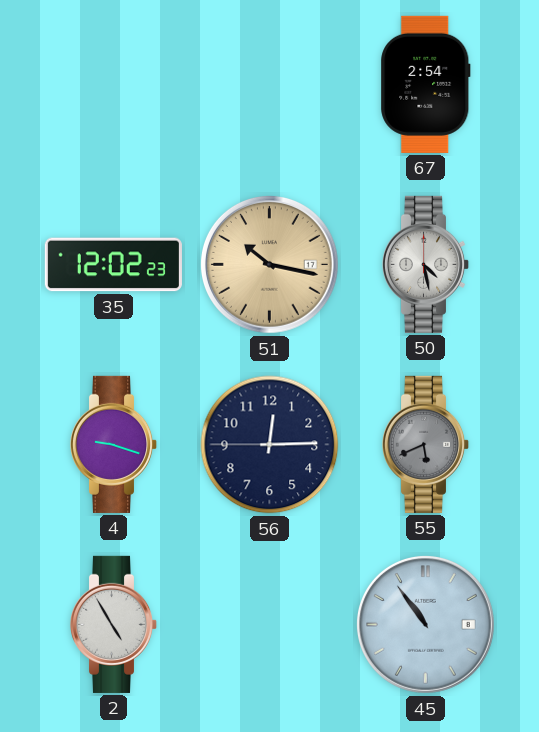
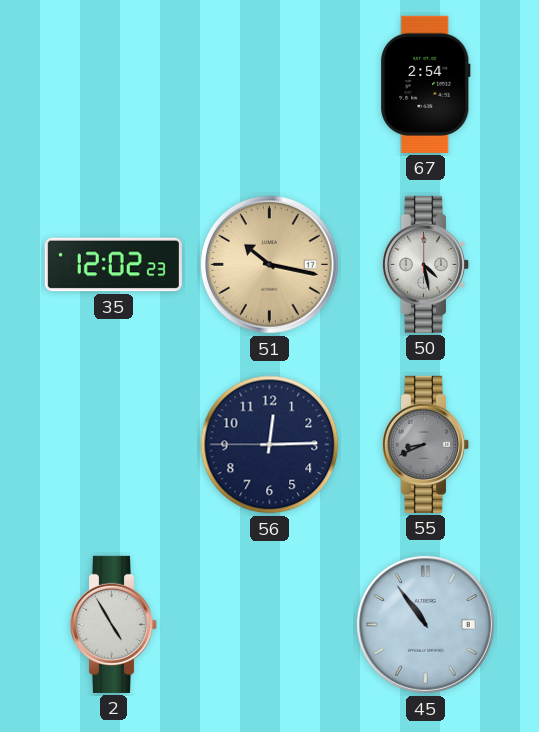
4: 9:18 -> none (114, 444)
55: 5:41 -> 8:41 (426, 444)
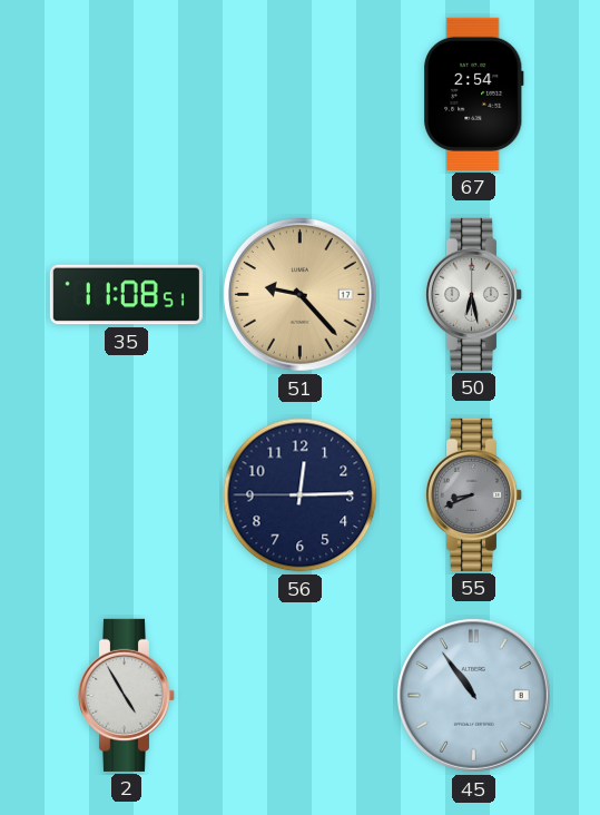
35: 12:02 -> 11:08 (126, 295)
51: 10:17 -> 9:23 (299, 294)
50: 4:28 -> 6:28 (474, 294)
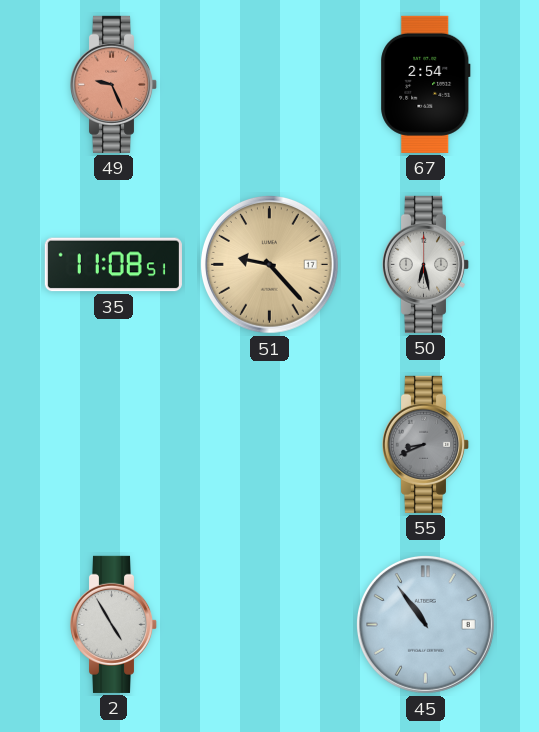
49: none -> 9:26 (114, 84)
56: 12:14 -> none (301, 495)
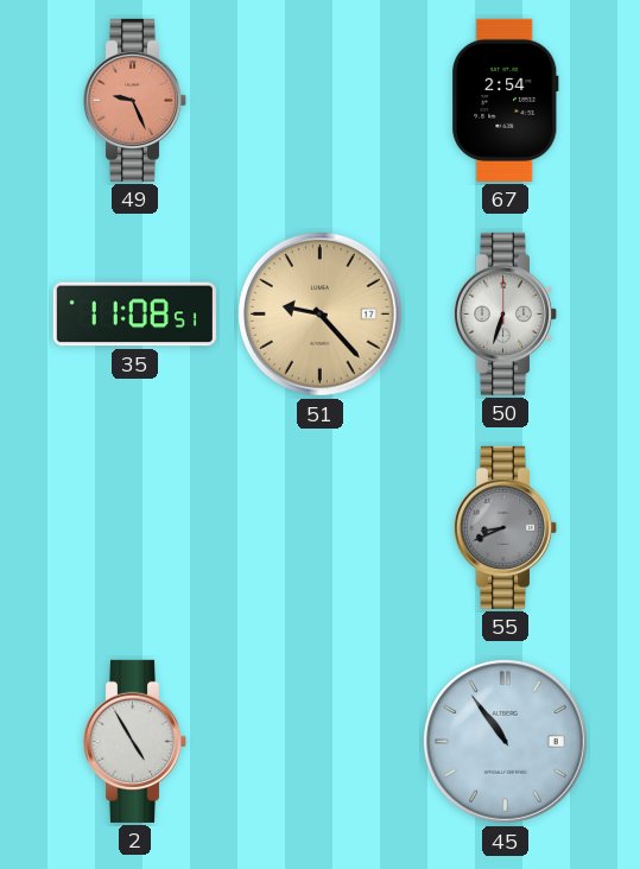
50: 6:28 -> 6:33 (506, 313)
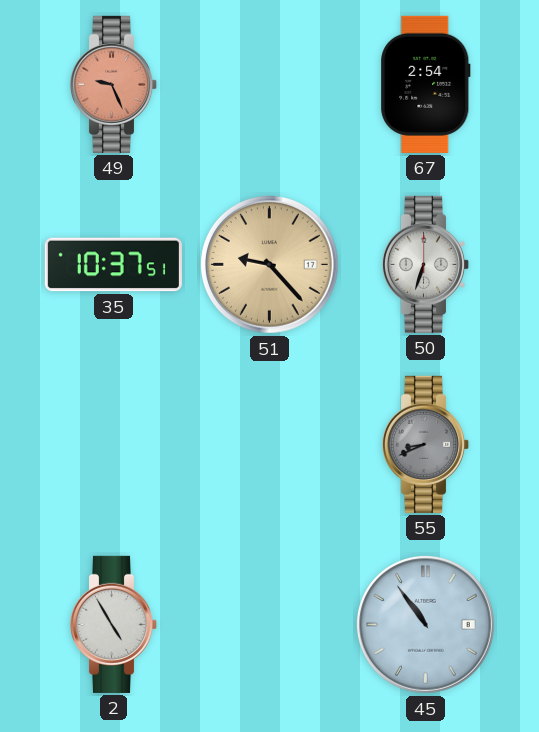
35: 11:08 -> 10:37 (113, 265)
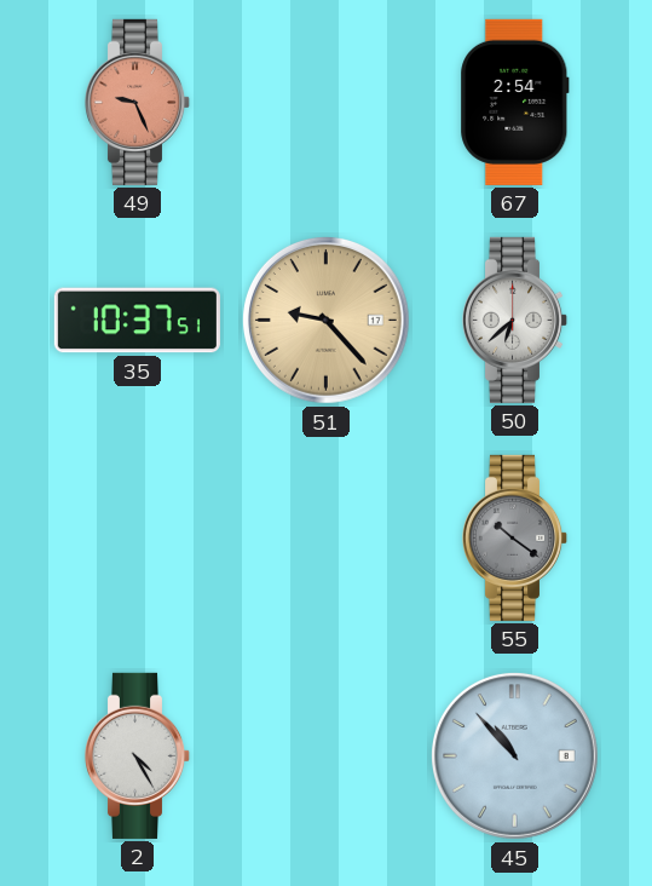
50: 6:33 -> 6:38 (515, 320)
55: 8:41 -> 10:21 (515, 537)
2: 4:55 -> 4:25 (138, 755)
45: 10:54 -> 10:53 (514, 755)
